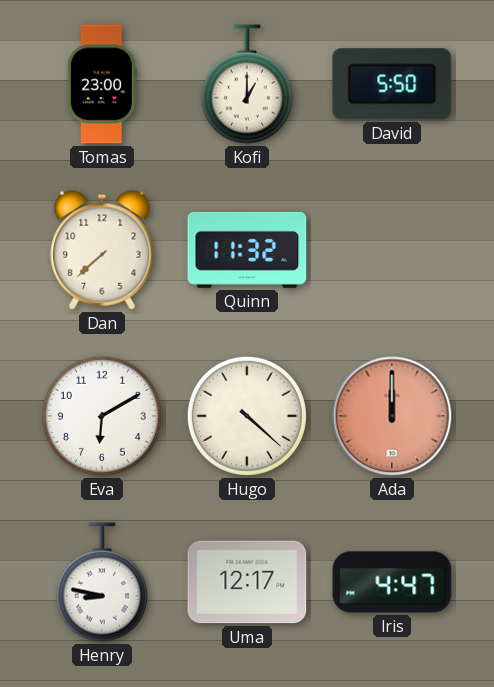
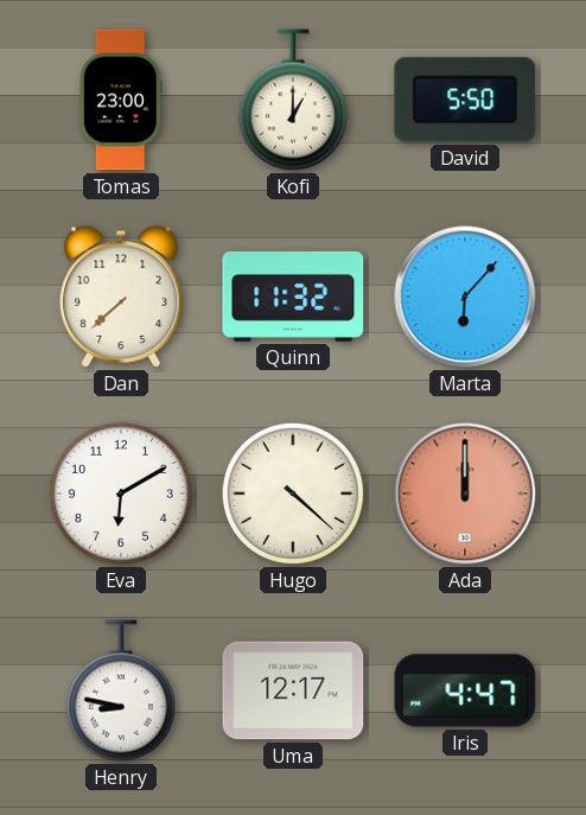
Marta: none -> 6:07 (465, 297)
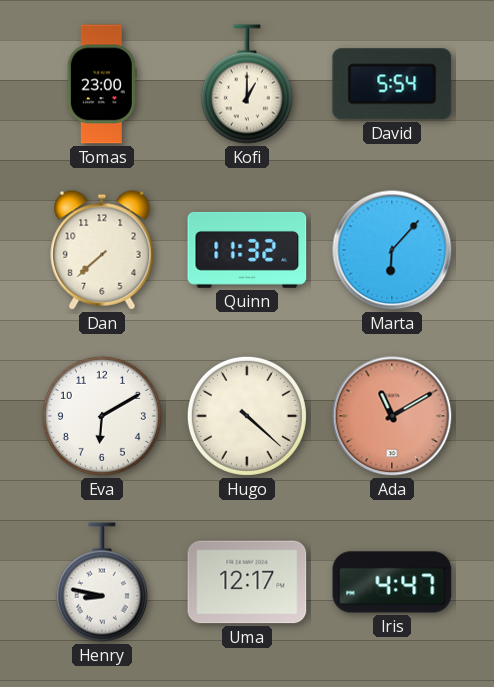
David: 5:50 -> 5:54 (392, 84)
Ada: 12:00 -> 11:10 (392, 416)
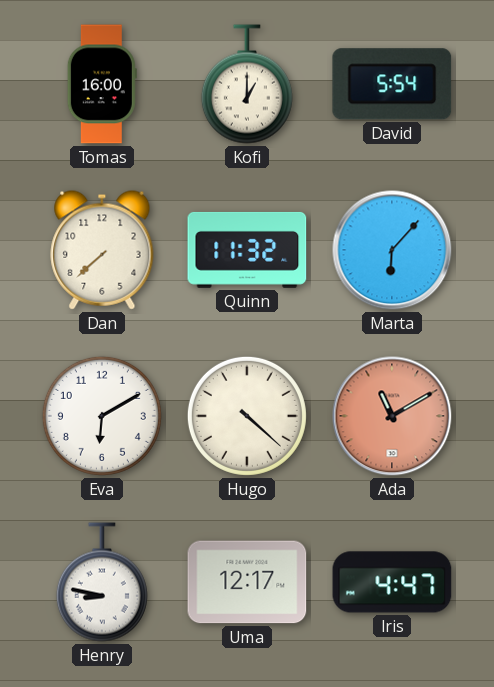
Tomas: 23:00 -> 16:00 (102, 84)
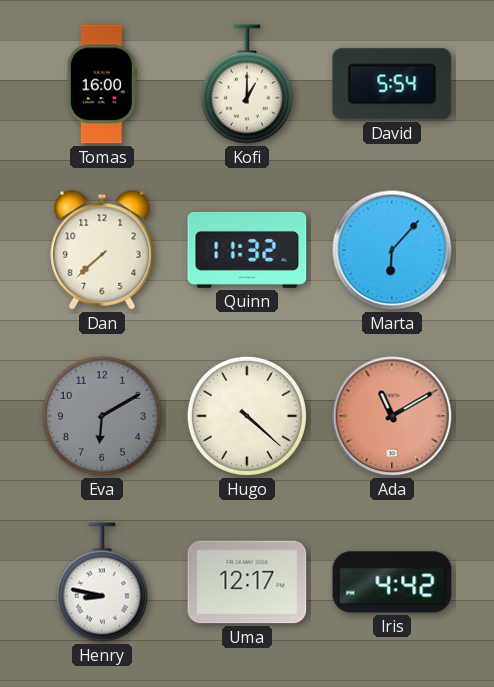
Eva dial: white -> grey (102, 416)
Iris: 4:47 -> 4:42 (392, 582)
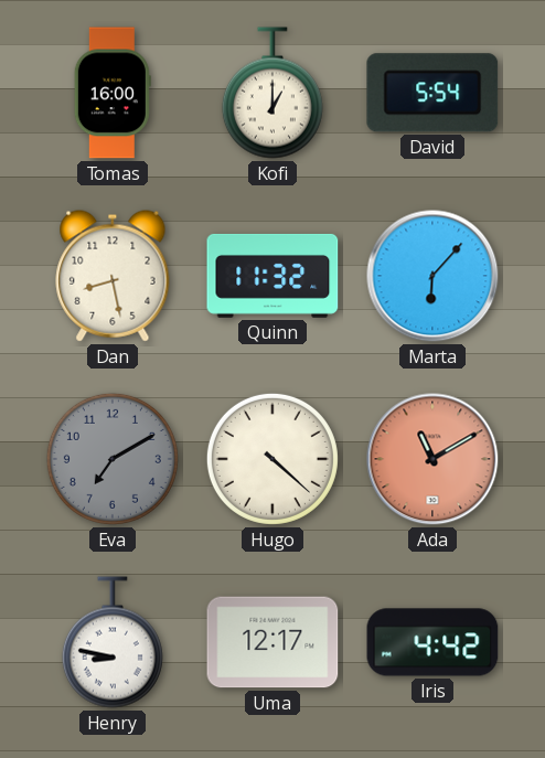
Dan: 7:38 -> 8:28 (113, 276)
Eva: 6:10 -> 7:10 (113, 459)
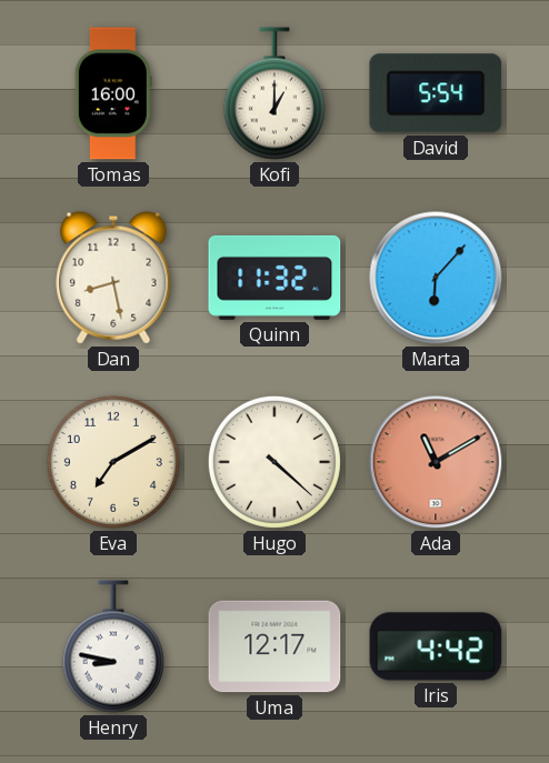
Eva dial: grey -> cream (113, 462)
